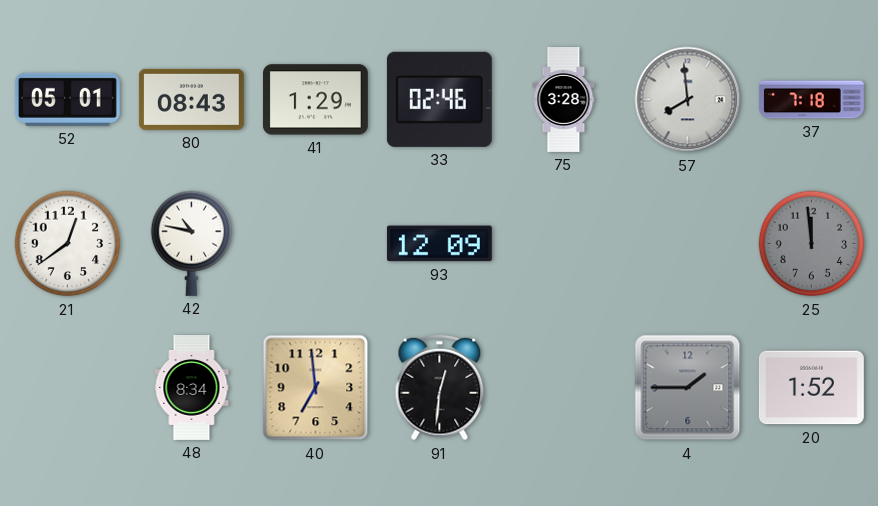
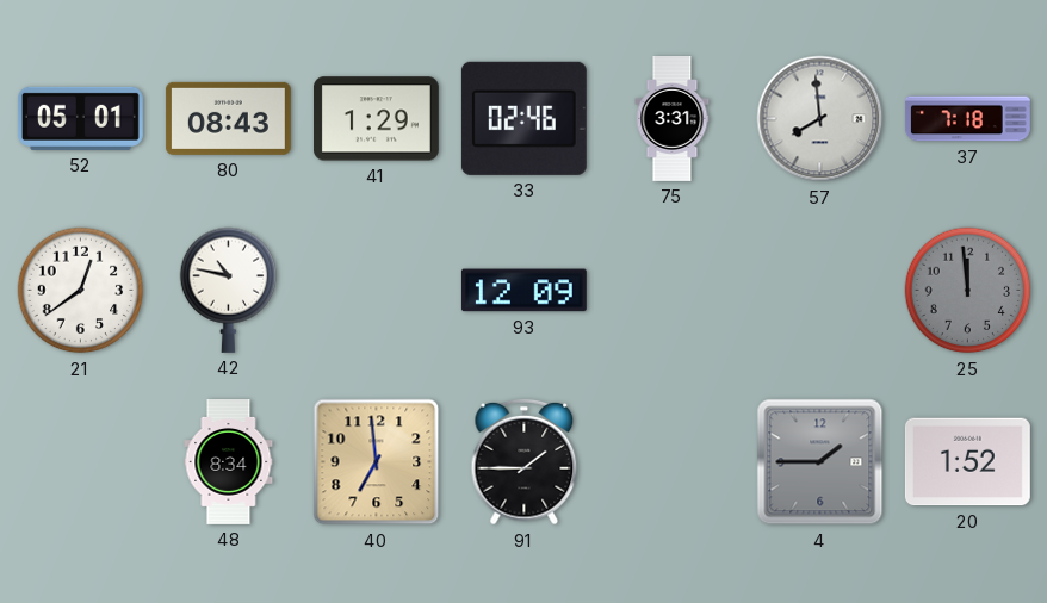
75: 3:28 -> 3:31 (673, 119)
91: 12:31 -> 1:45 (525, 462)
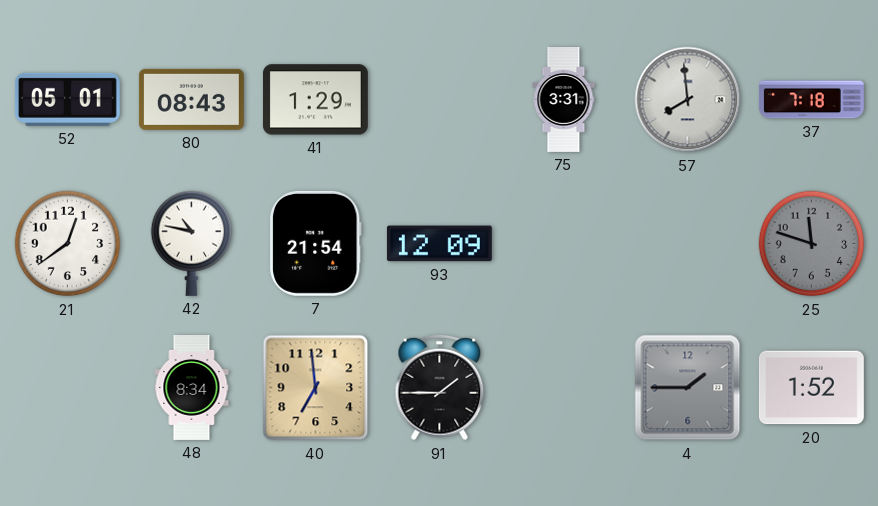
33: 02:46 -> none (523, 118)
7: none -> 21:54 (315, 243)
25: 11:59 -> 11:48 (812, 244)
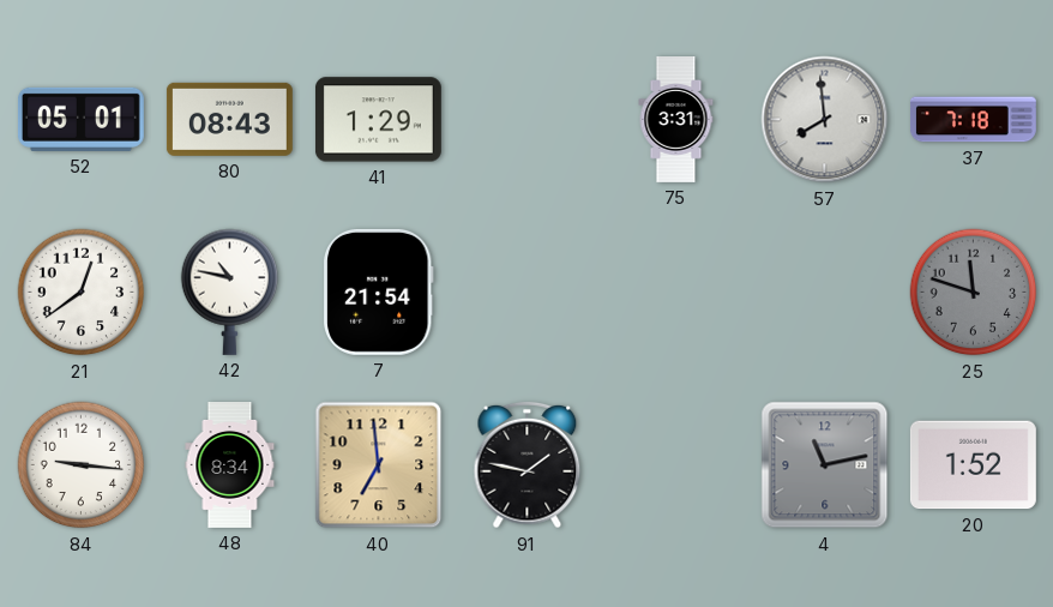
93: 12:09 -> none (439, 244)
84: none -> 9:16 (82, 465)
91: 1:45 -> 1:47 (528, 465)
4: 1:45 -> 11:13 (825, 465)
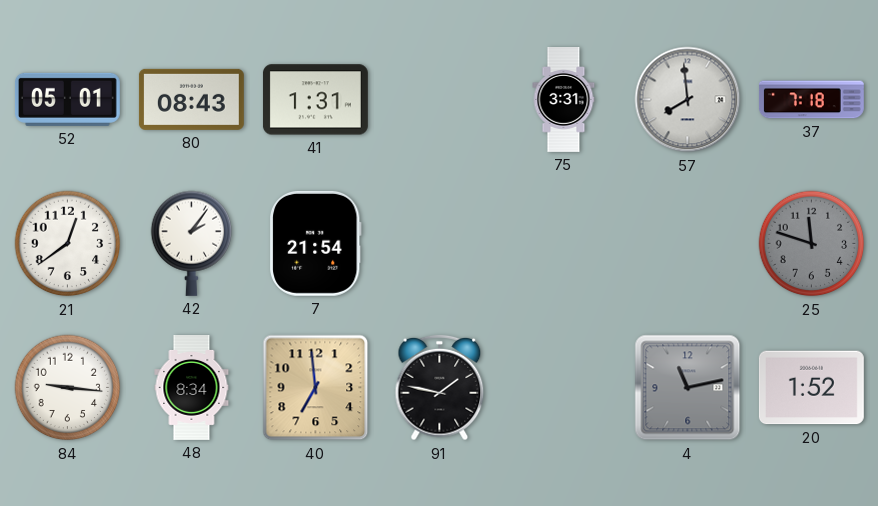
41: 1:29 -> 1:31 (315, 100)
42: 10:47 -> 2:06 (192, 243)
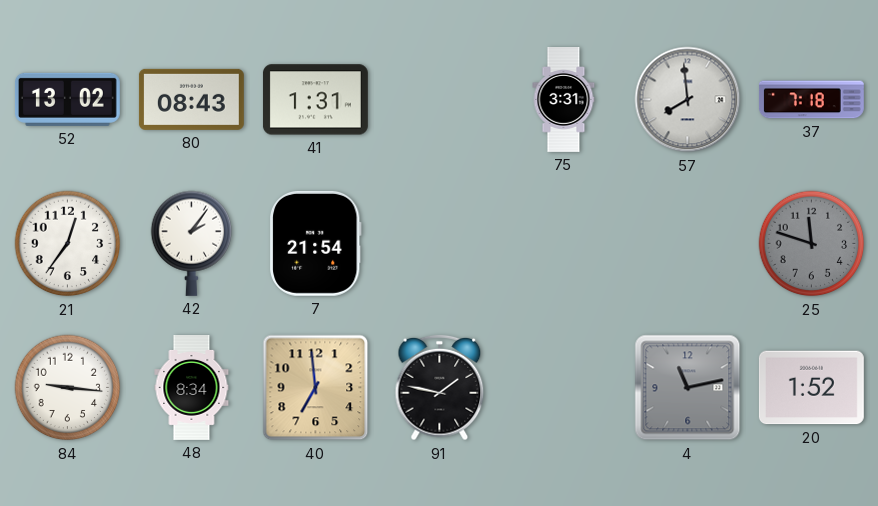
52: 05:01 -> 13:02 (67, 99)
21: 12:39 -> 12:36 (68, 244)
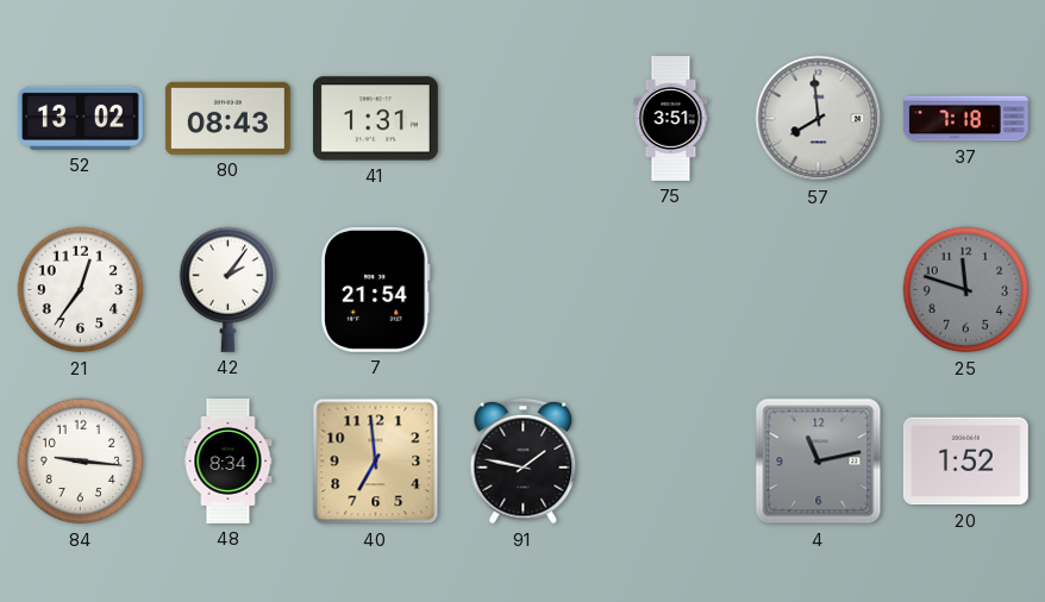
75: 3:31 -> 3:51 (671, 119)
